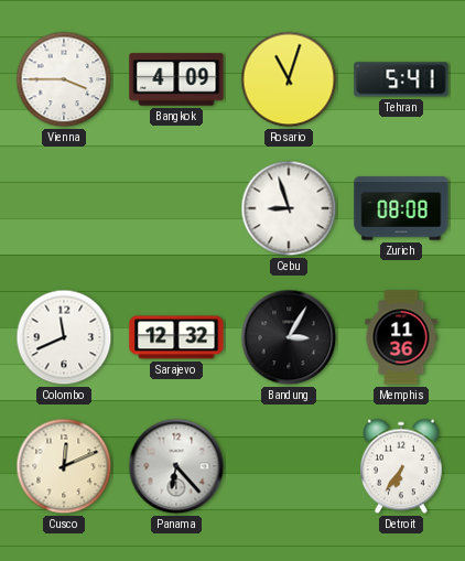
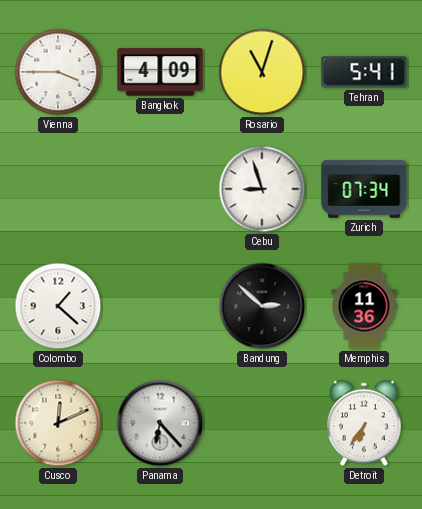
Zurich: 08:08 -> 07:34 (364, 189)
Colombo: 11:41 -> 1:22 (58, 306)
Sarajevo: 12:32 -> none (176, 337)
Bandung: 3:05 -> 2:52 (262, 306)
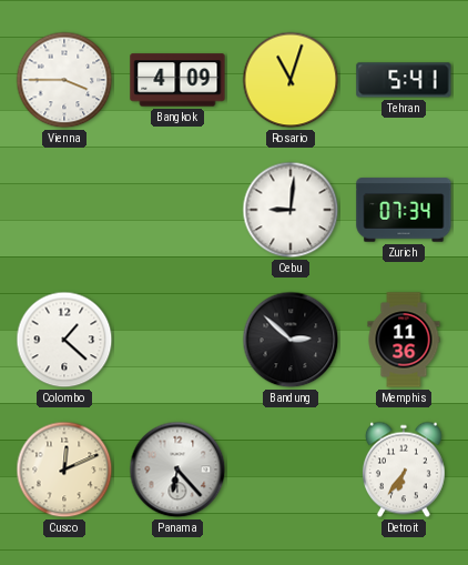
Cebu: 8:57 -> 9:01 (291, 210)
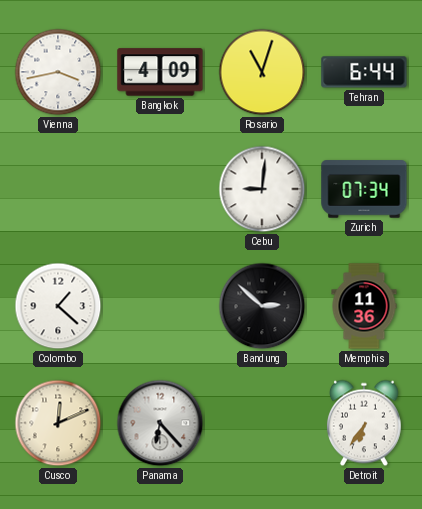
Vienna: 3:45 -> 3:43 (58, 72)
Tehran: 5:41 -> 6:44 (364, 72)
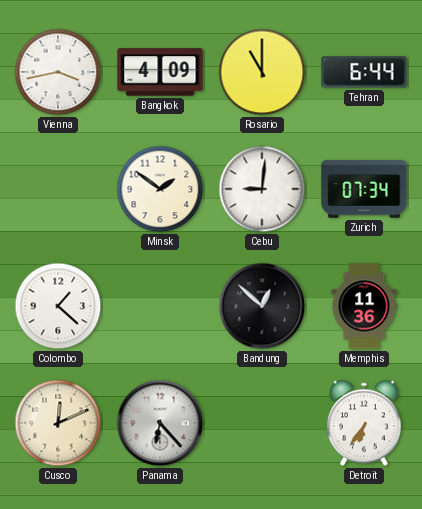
Rosario: 11:03 -> 11:00 (262, 72)
Minsk: none -> 1:51 (160, 189)
Bandung: 2:52 -> 12:52 (262, 306)
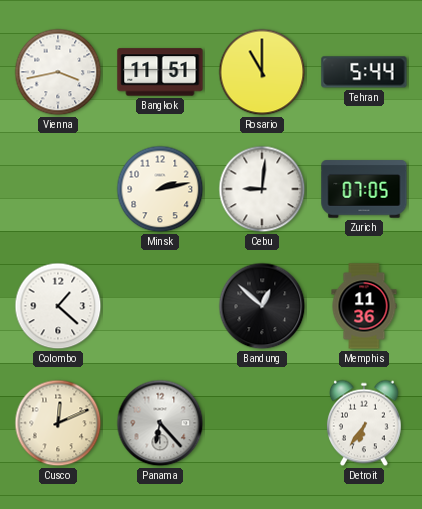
Bangkok: 4:09 -> 11:51 (160, 72)
Tehran: 6:44 -> 5:44 (364, 72)
Minsk: 1:51 -> 2:13 (160, 189)
Zurich: 07:34 -> 07:05 (364, 189)
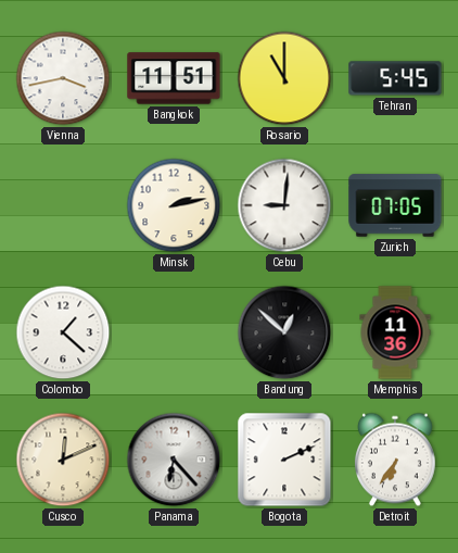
Tehran: 5:44 -> 5:45 (395, 78)
Bogota: none -> 2:11 (284, 460)
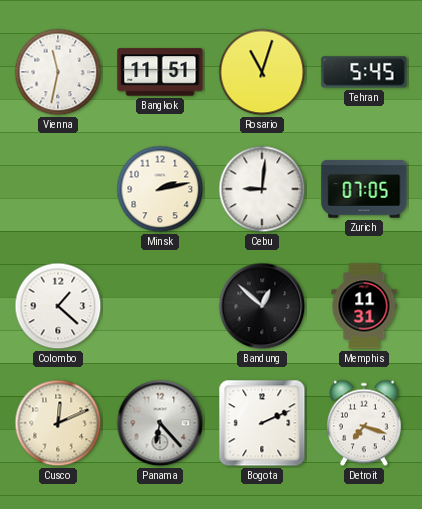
Vienna: 3:43 -> 11:32 (58, 72)
Rosario: 11:00 -> 11:03 (262, 72)
Memphis: 11:36 -> 11:31 (364, 306)
Detroit: 6:36 -> 7:18 (364, 423)
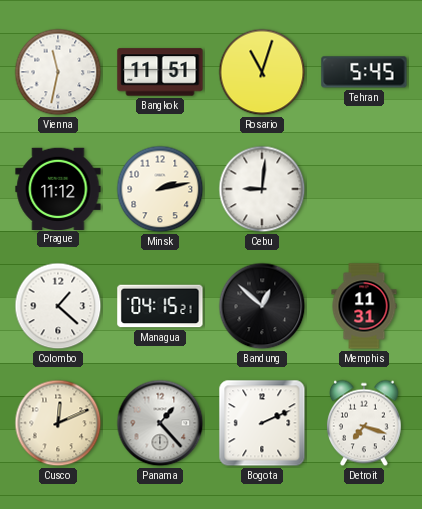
Prague: none -> 11:12 (58, 188)
Zurich: 07:05 -> none (364, 189)
Managua: none -> 04:15 (160, 306)
Panama: 6:23 -> 1:23 (160, 423)
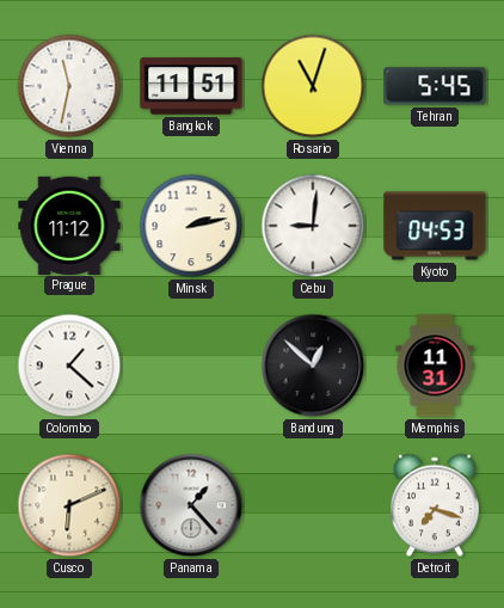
Kyoto: none -> 04:53 (435, 226)
Managua: 04:15 -> none (160, 306)
Cusco: 12:11 -> 6:11 (69, 505)
Bogota: 2:11 -> none (262, 423)
